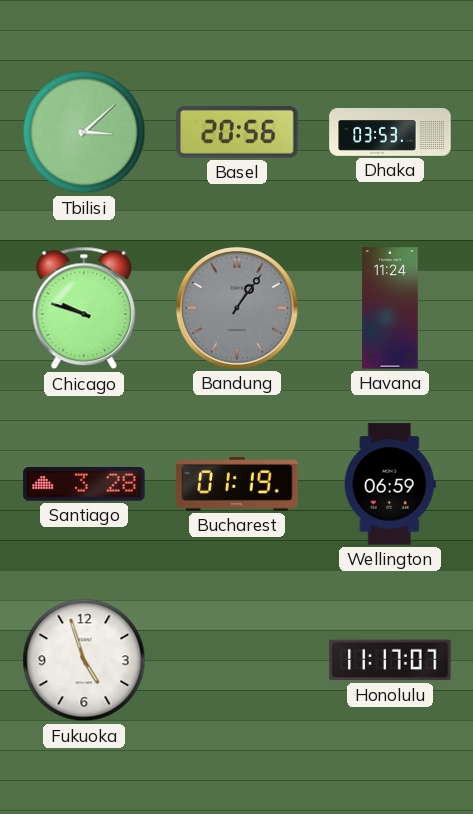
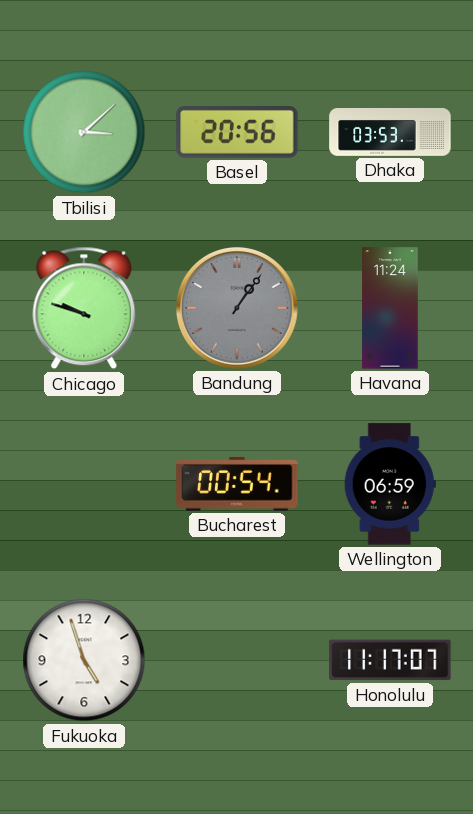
Santiago: 3:28 -> none (84, 484)
Bucharest: 01:19 -> 00:54 (237, 485)
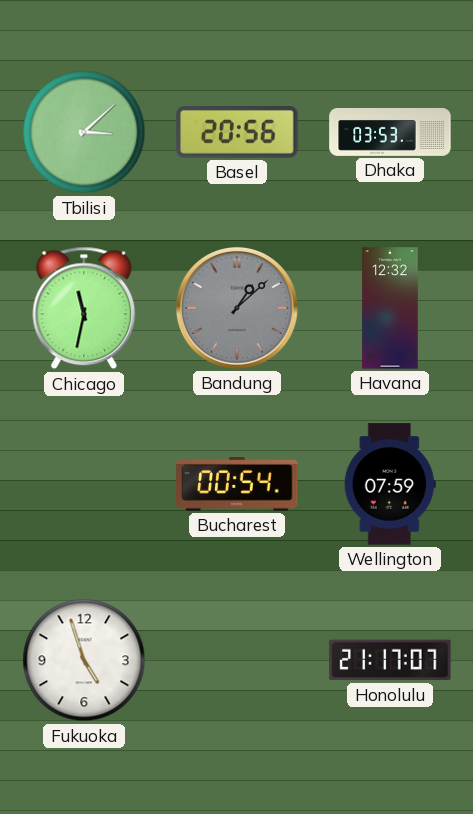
Chicago: 9:48 -> 11:32 (84, 308)
Bandung: 1:06 -> 1:08 (237, 308)
Havana: 11:24 -> 12:32 (390, 308)
Wellington: 06:59 -> 07:59 (390, 484)
Honolulu: 11:17 -> 21:17 (390, 660)
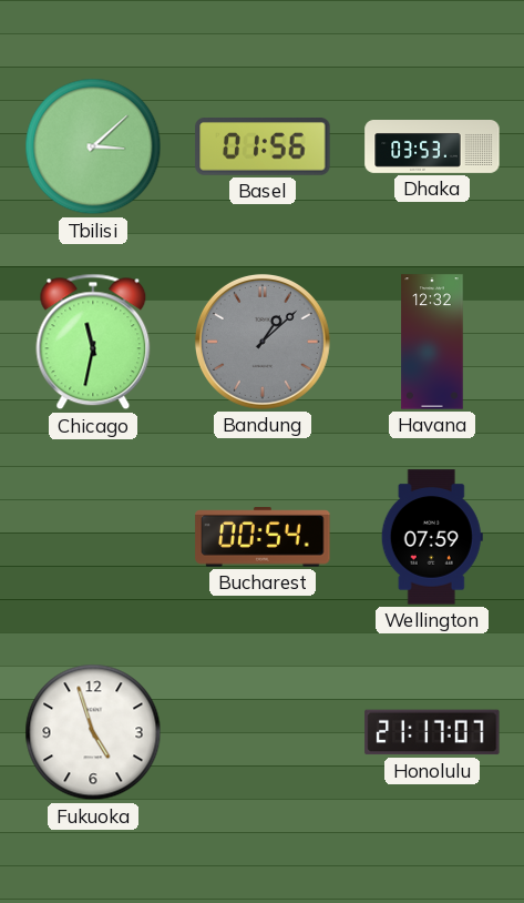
Basel: 20:56 -> 01:56 (263, 148)
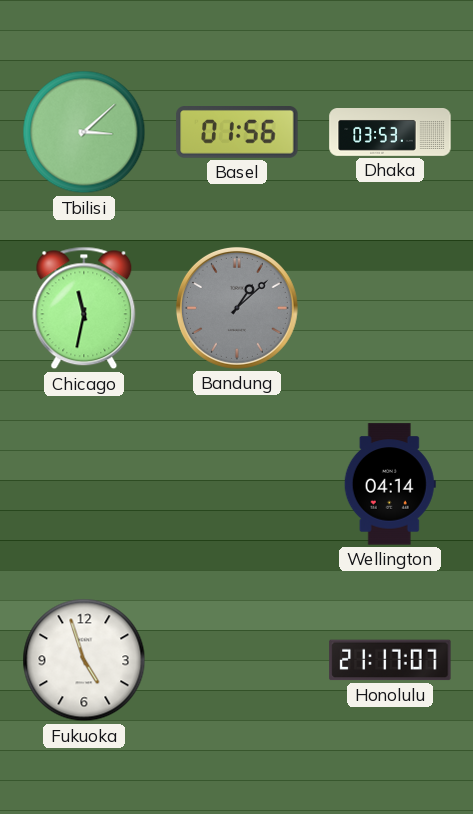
Havana: 12:32 -> none (432, 342)
Bucharest: 00:54 -> none (263, 538)
Wellington: 07:59 -> 04:14 (390, 484)
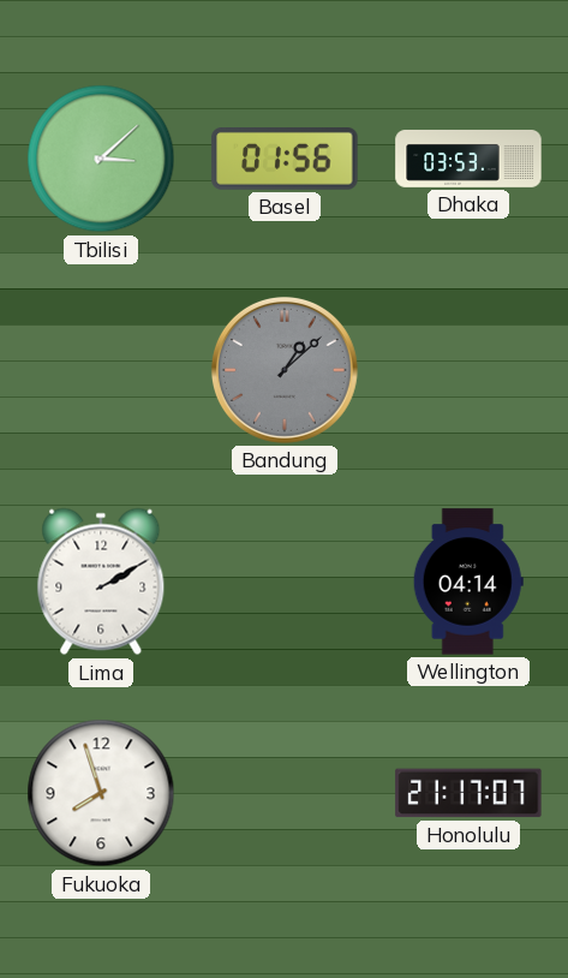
Chicago: 11:32 -> none (84, 308)
Lima: none -> 2:10 (101, 582)
Fukuoka: 4:57 -> 7:57 (101, 793)
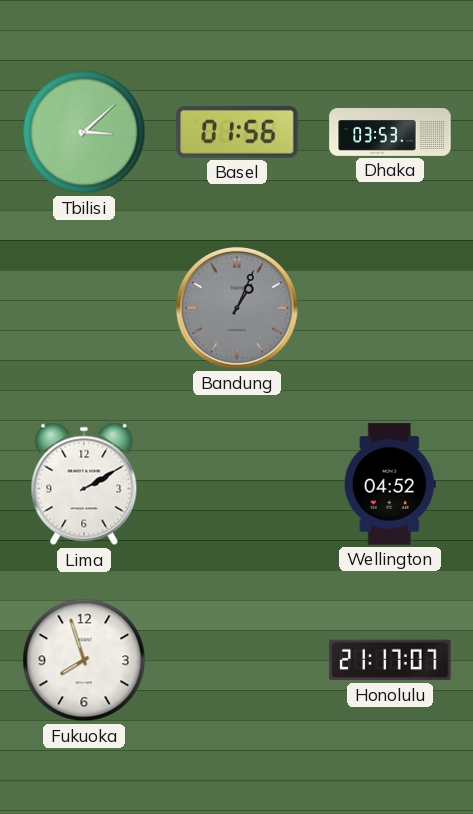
Bandung: 1:08 -> 1:04 (237, 308)
Wellington: 04:14 -> 04:52 (390, 484)
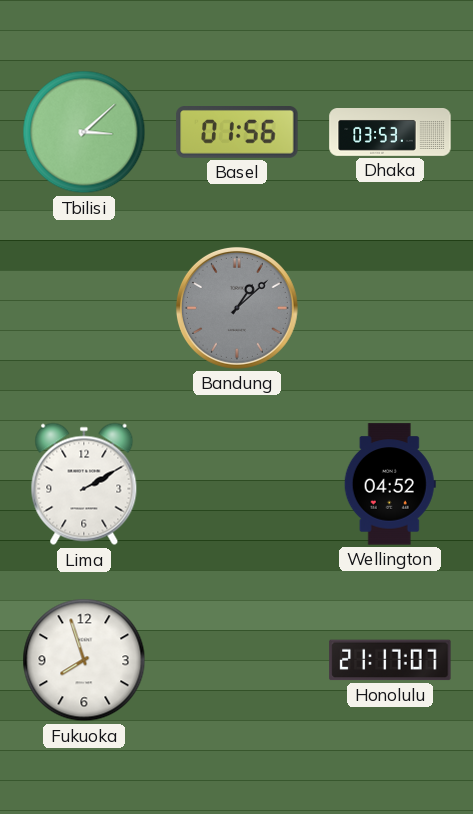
Bandung: 1:04 -> 1:08 (237, 308)
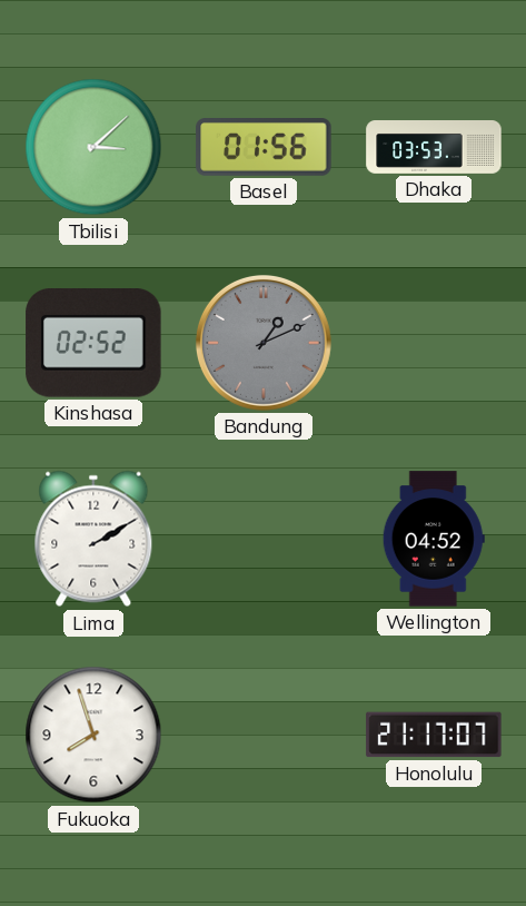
Kinshasa: none -> 02:52 (93, 344)
Bandung: 1:08 -> 1:11 (264, 343)
